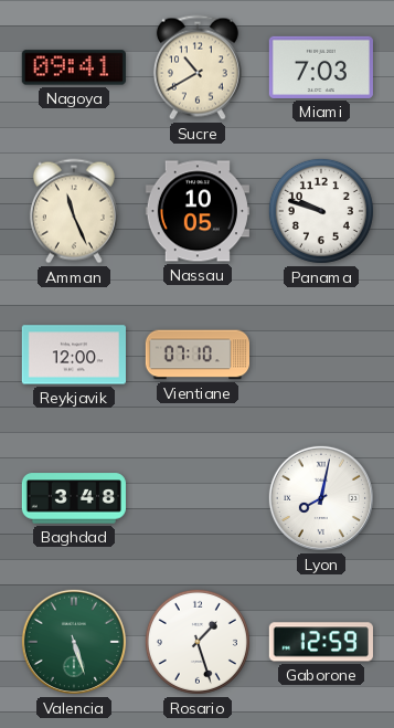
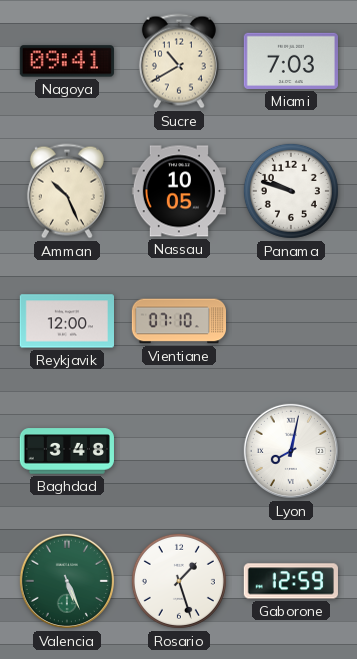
Amman: 11:26 -> 10:26 (67, 191)
Valencia: 5:27 -> 5:26 (67, 581)
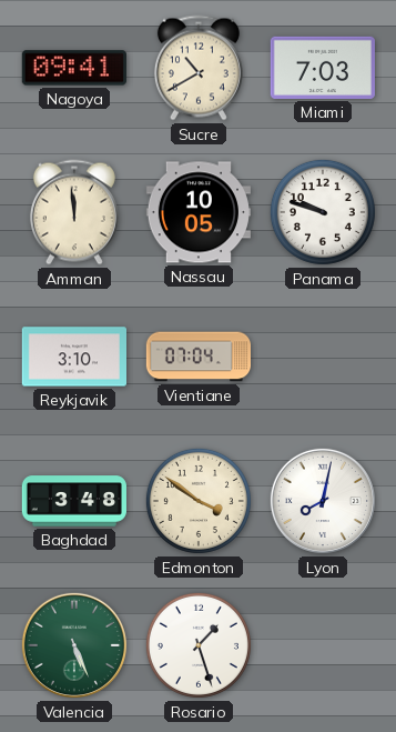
Amman: 10:26 -> 11:59 (74, 212)
Reykjavik: 12:00 -> 3:10 (73, 357)
Vientiane: 07:10 -> 07:04 (197, 357)
Edmonton: none -> 3:51 (199, 501)
Gaborone: 12:59 -> none (291, 581)
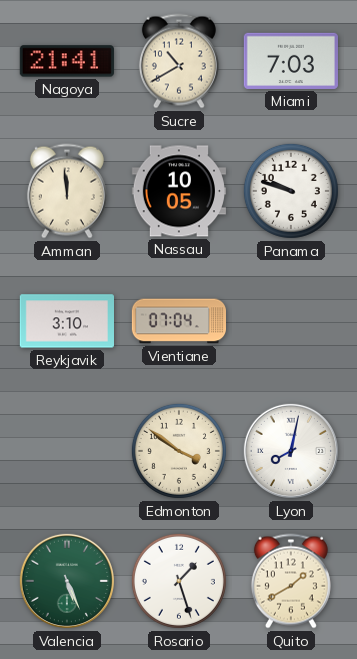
Nagoya: 09:41 -> 21:41 (67, 61)
Baghdad: 3:48 -> none (73, 501)
Quito: none -> 1:40 (291, 581)
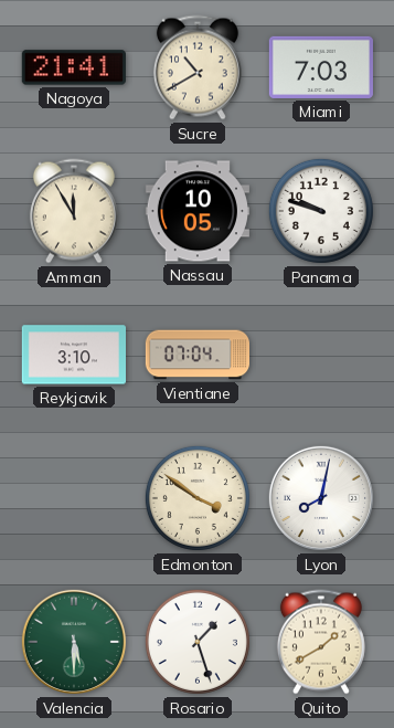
Amman: 11:59 -> 11:55 (74, 211)
Valencia: 5:26 -> 5:30 (74, 642)
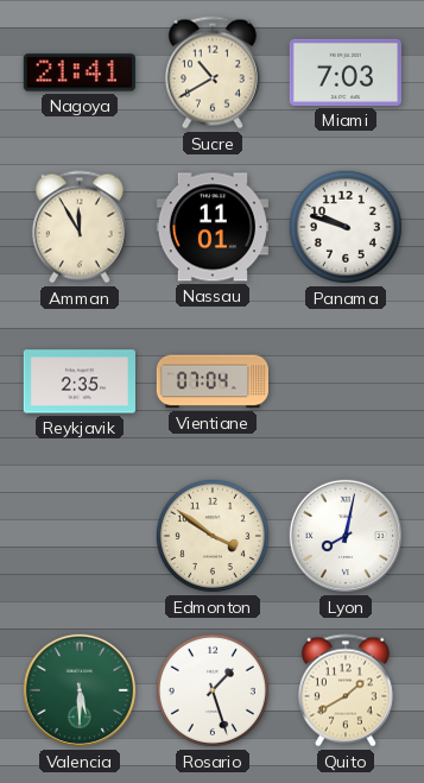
Nassau: 10:05 -> 11:01 (211, 227)
Reykjavik: 3:10 -> 2:35 (78, 381)
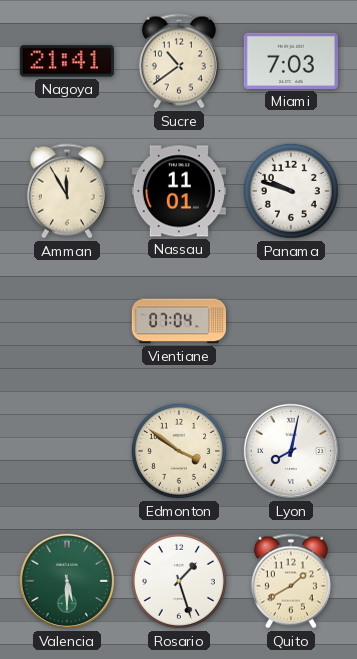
Sucre: 10:40 -> 10:39 (179, 61)
Reykjavik: 2:35 -> none (78, 381)
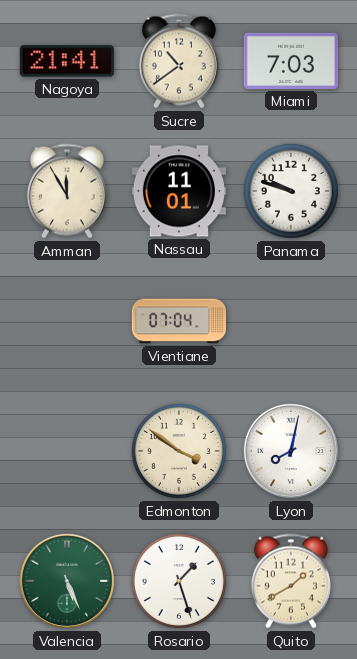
Valencia: 5:30 -> 5:26 (67, 581)
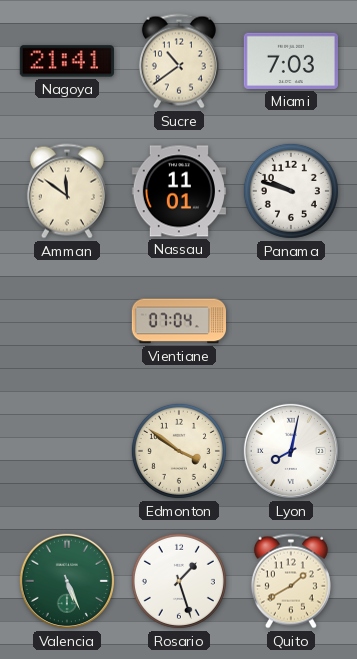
Amman: 11:55 -> 11:51 (67, 191)
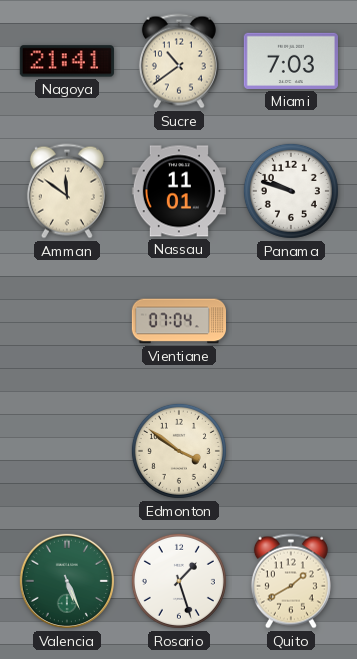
Lyon: 8:02 -> none (291, 451)
